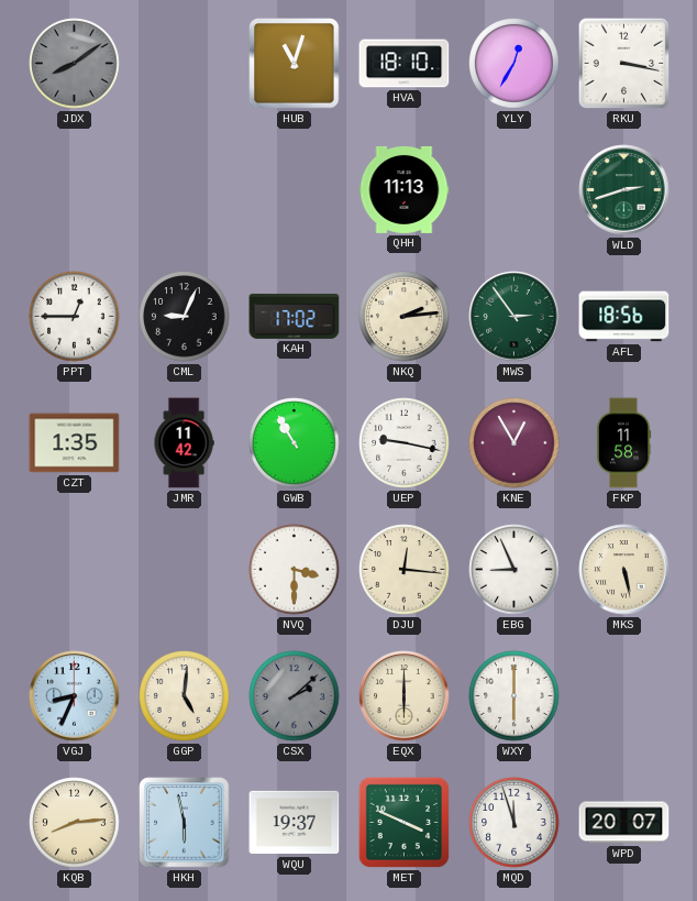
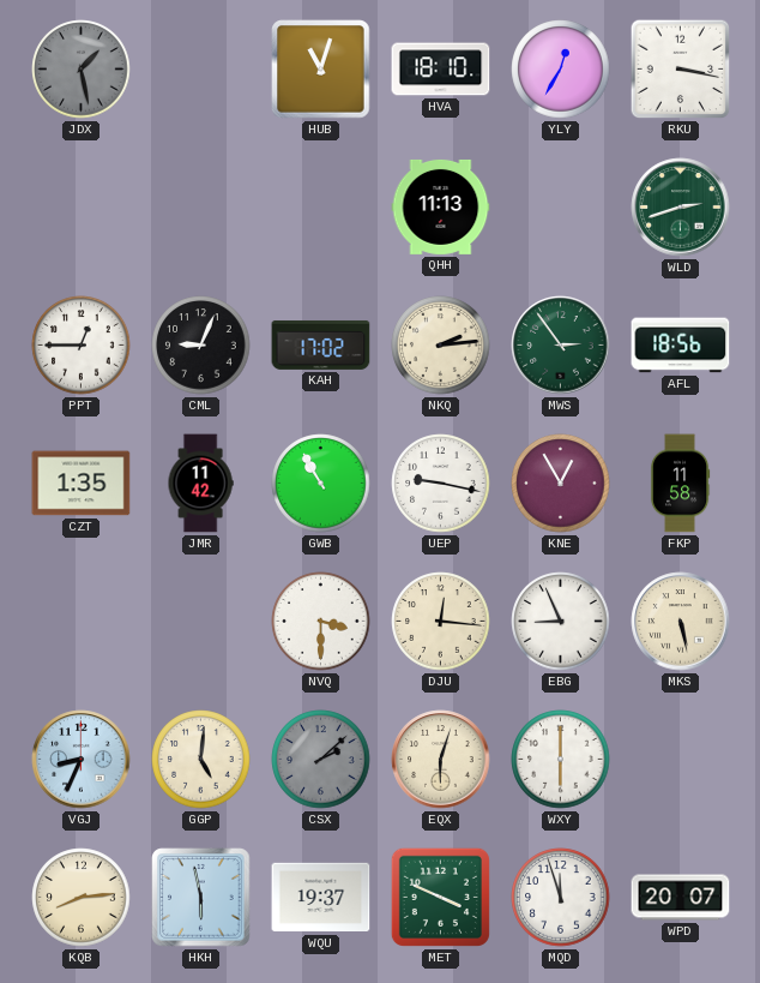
JDX: 8:09 -> 1:28 (82, 70)
EQX: 6:00 -> 6:03 (441, 760)
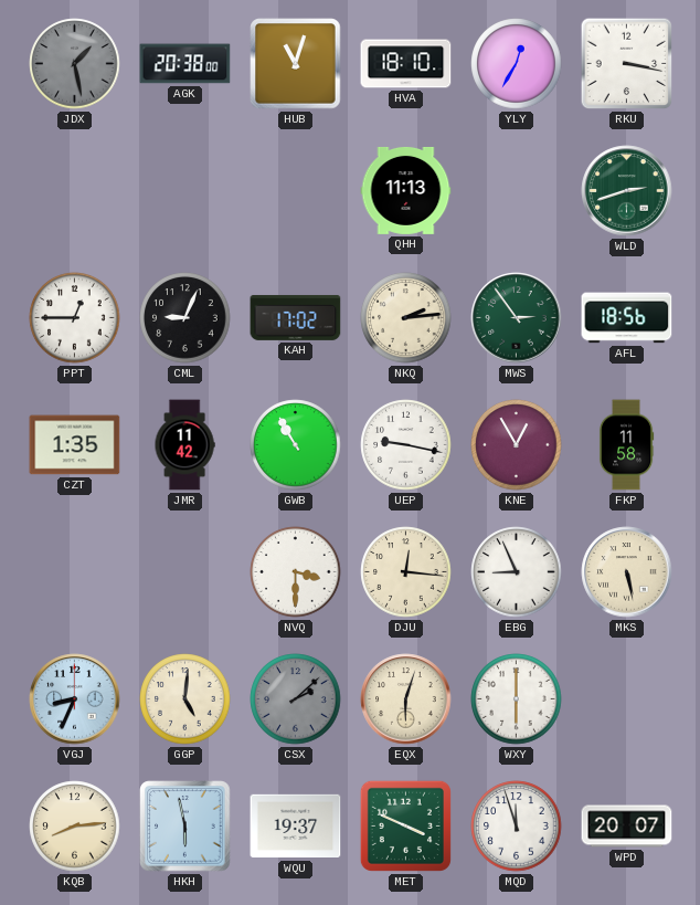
AGK: none -> 20:38 (185, 64)
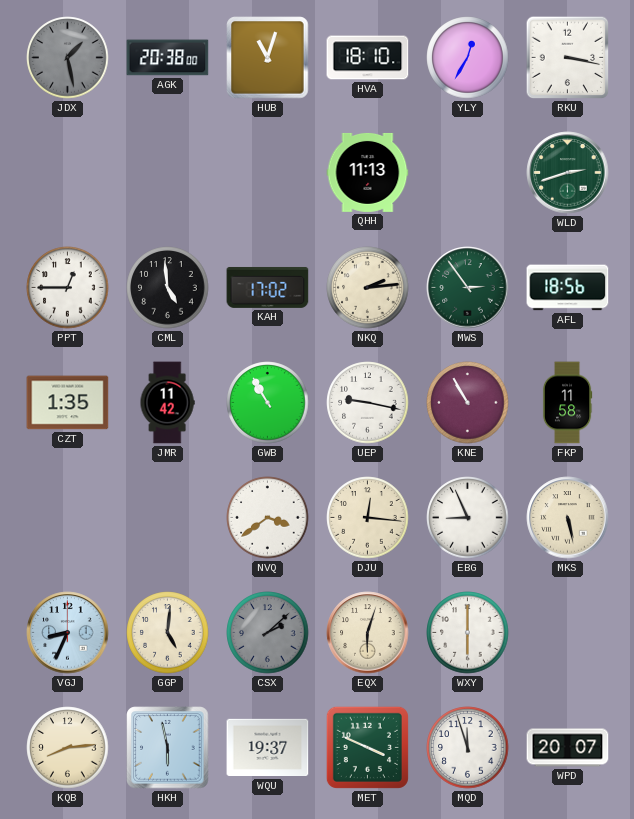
CML: 9:04 -> 4:59 (168, 288)
KNE: 12:55 -> 10:55 (468, 403)
NVQ: 3:30 -> 3:39 (268, 518)
